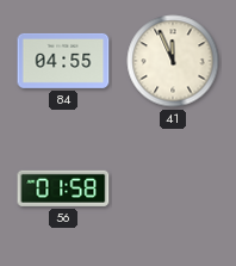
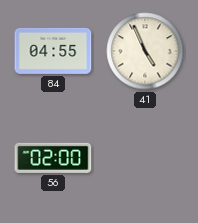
41: 11:56 -> 4:56 (145, 51)
56: 01:58 -> 02:00 (53, 158)
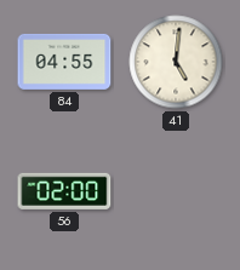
41: 4:56 -> 5:01 (176, 62)
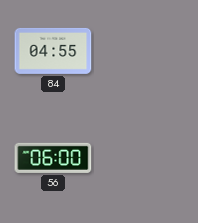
41: 5:01 -> none (176, 62)
56: 02:00 -> 06:00 (53, 158)
